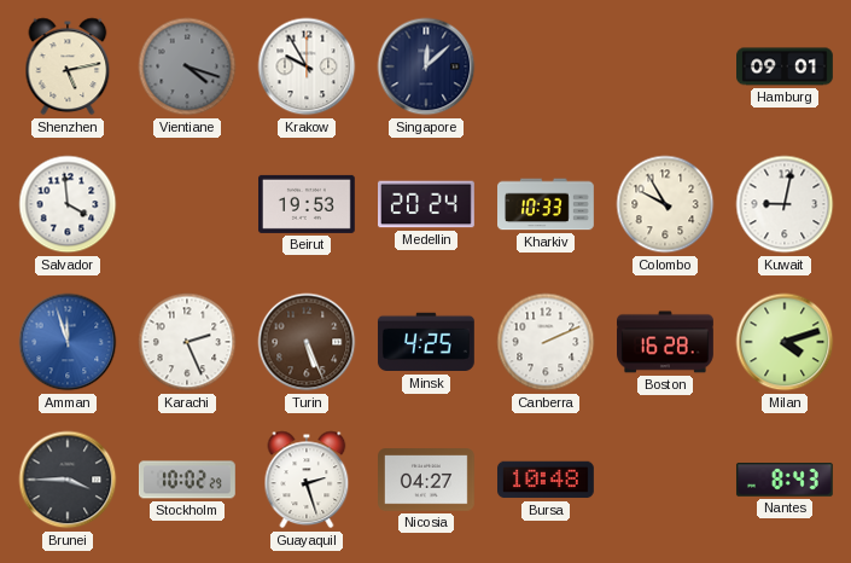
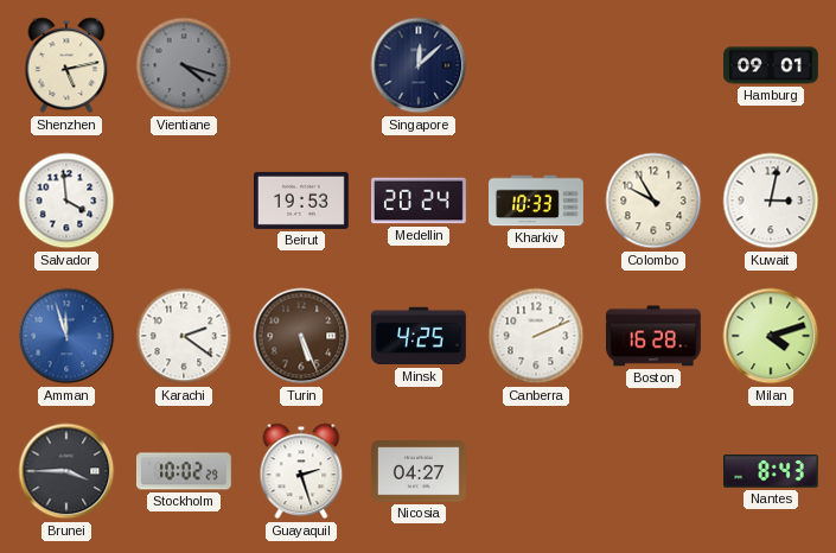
Krakow: 9:55 -> none (307, 66)
Kuwait: 9:02 -> 3:02 (771, 201)
Karachi: 2:26 -> 2:21 (184, 336)
Bursa: 10:48 -> none (547, 480)
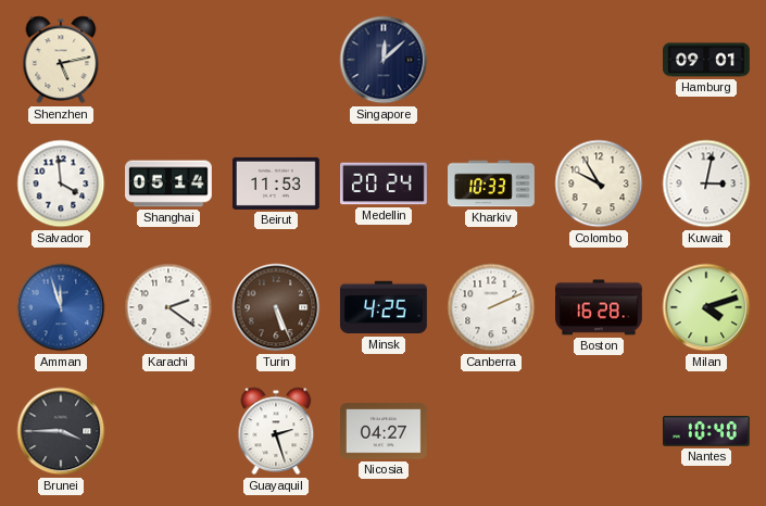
Vientiane: 4:18 -> none (184, 65)
Shanghai: none -> 05:14 (169, 184)
Beirut: 19:53 -> 11:53 (277, 184)
Stockholm: 10:02 -> none (184, 471)
Nantes: 8:43 -> 10:40 (706, 431)
